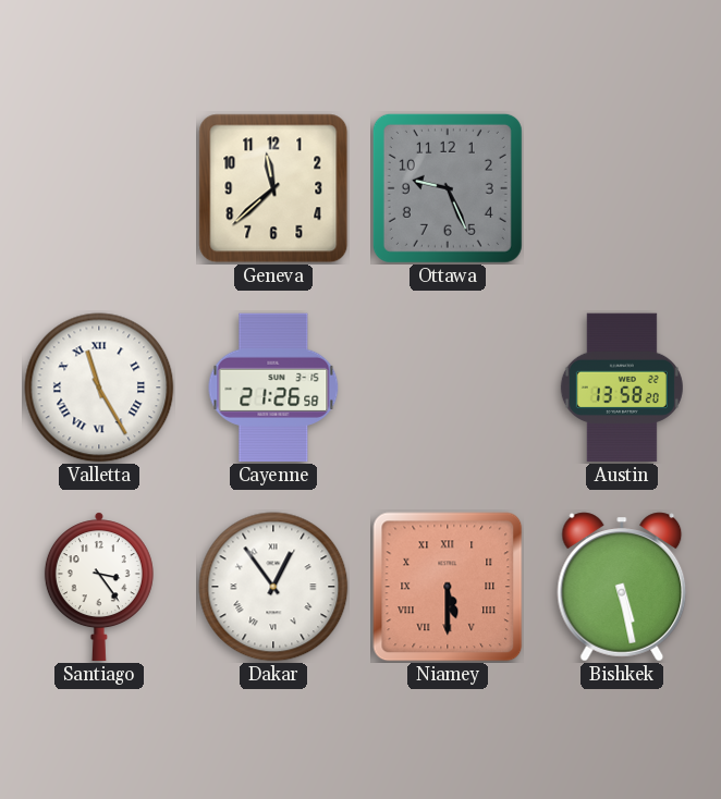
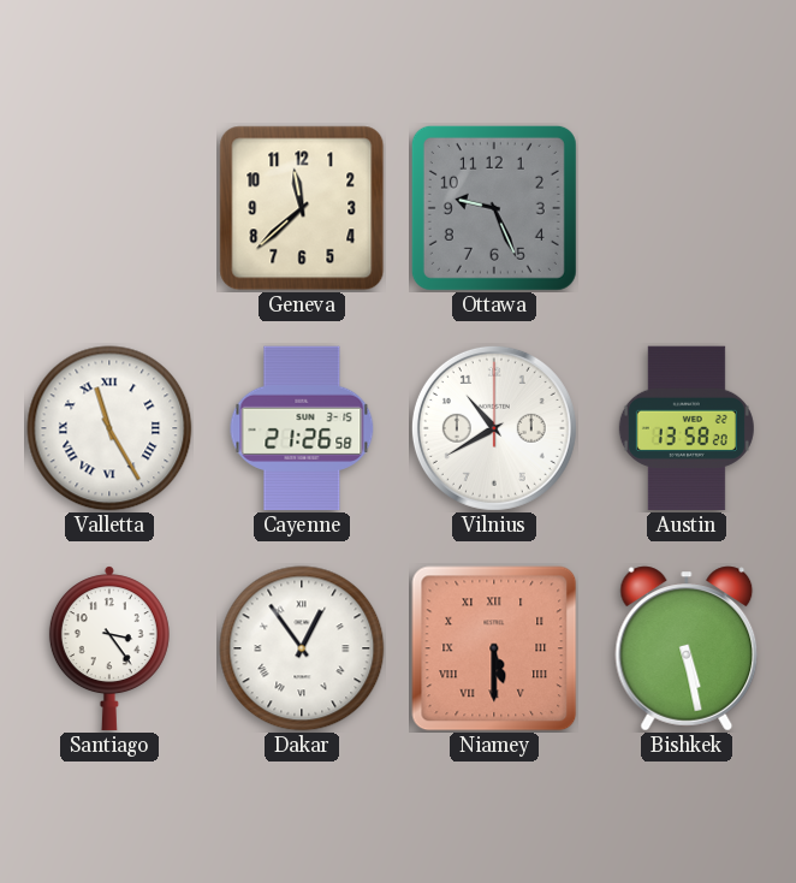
Vilnius: none -> 10:40 (494, 428)
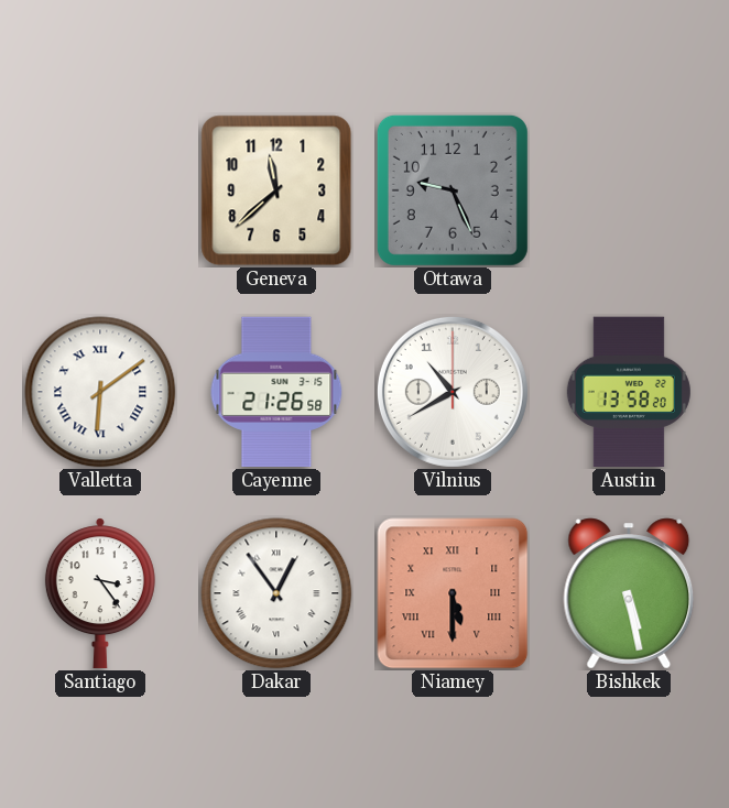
Valletta: 11:25 -> 6:09 (100, 392)
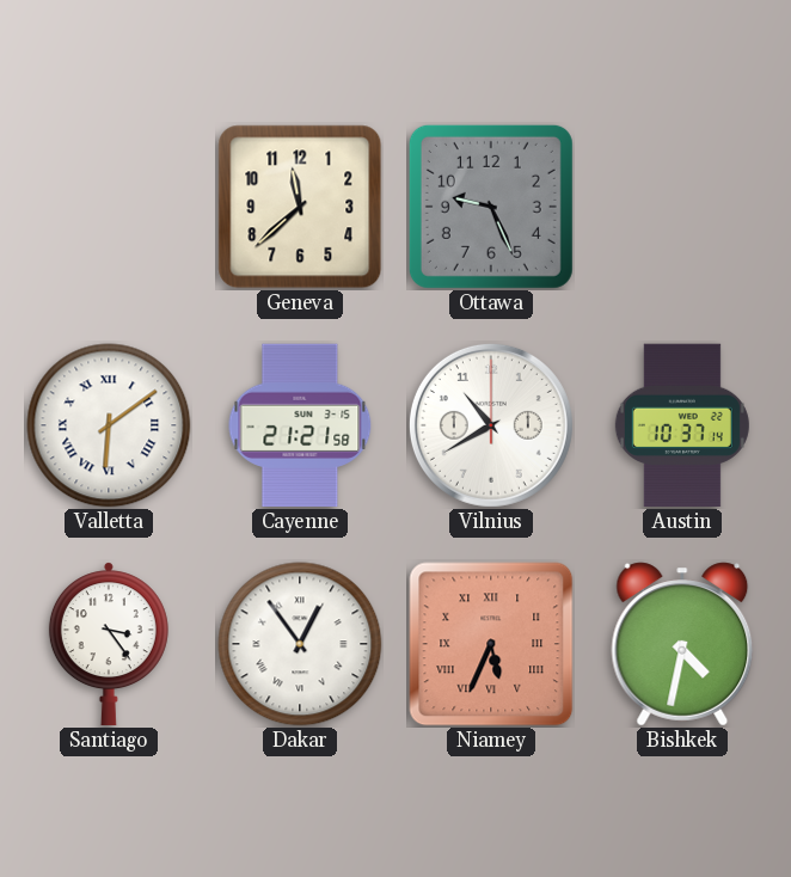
Cayenne: 21:26 -> 21:21 (300, 425)
Austin: 13:58 -> 10:37 (682, 425)
Niamey: 5:30 -> 5:34 (491, 644)
Bishkek: 5:28 -> 4:32 (682, 644)
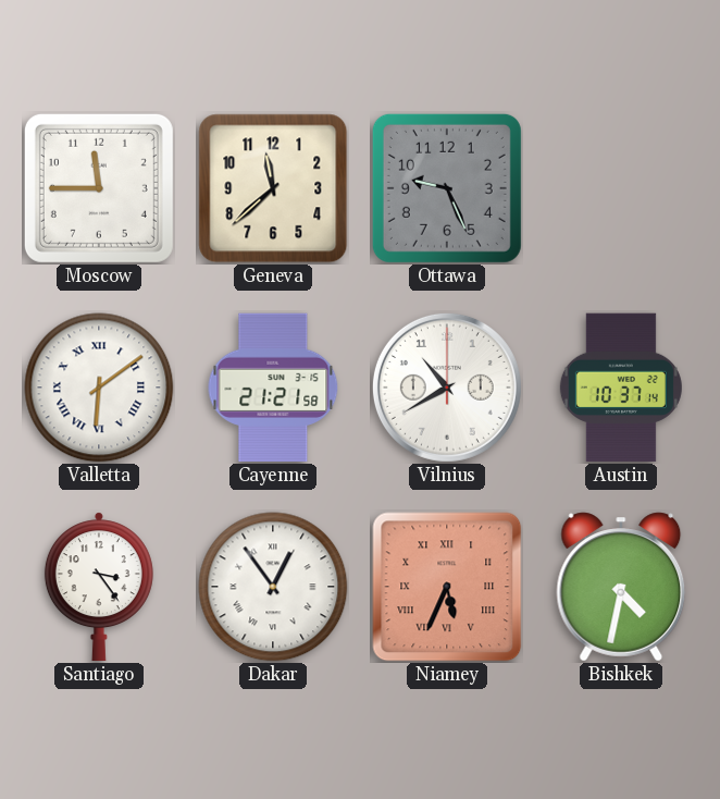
Moscow: none -> 11:45 (99, 188)
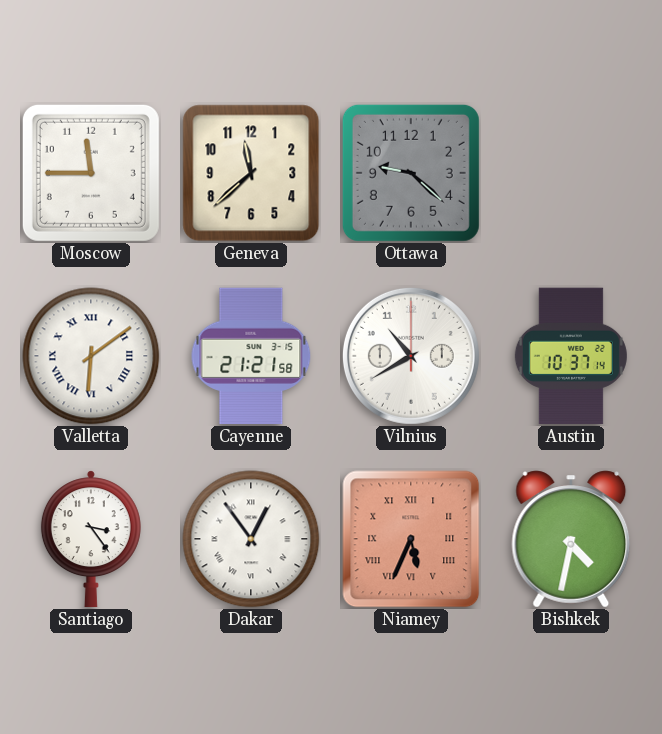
Ottawa: 9:26 -> 9:22 (411, 173)
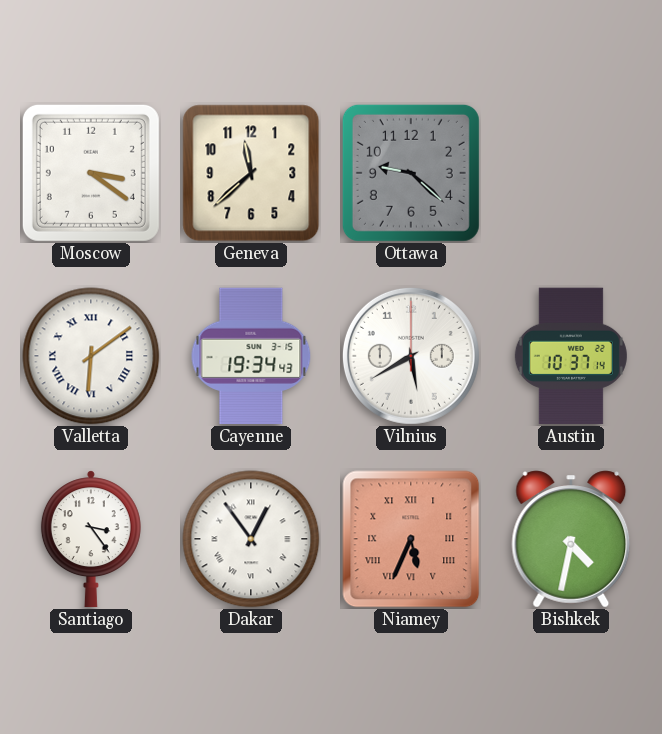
Moscow: 11:45 -> 3:21 (91, 173)
Cayenne: 21:21 -> 19:34 (251, 356)
Vilnius: 10:40 -> 5:40 (411, 356)
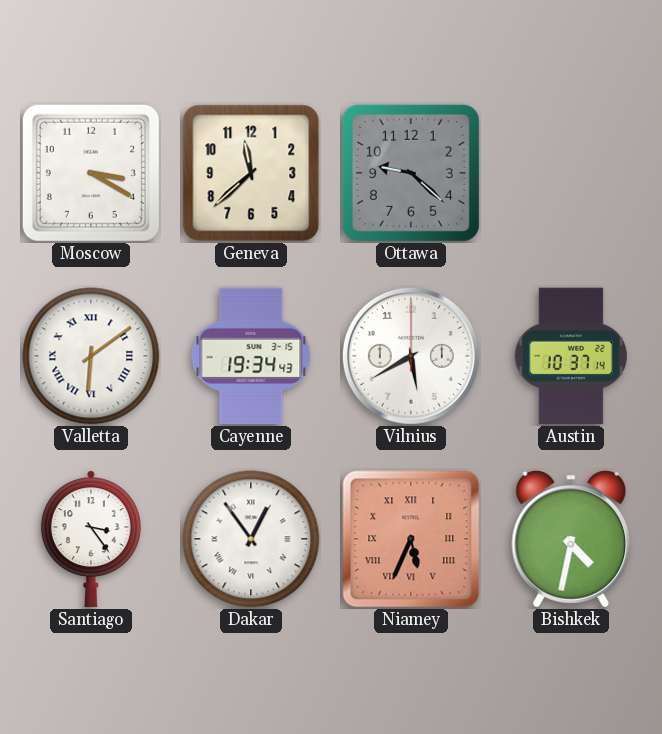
Moscow: 3:21 -> 3:20 (91, 173)
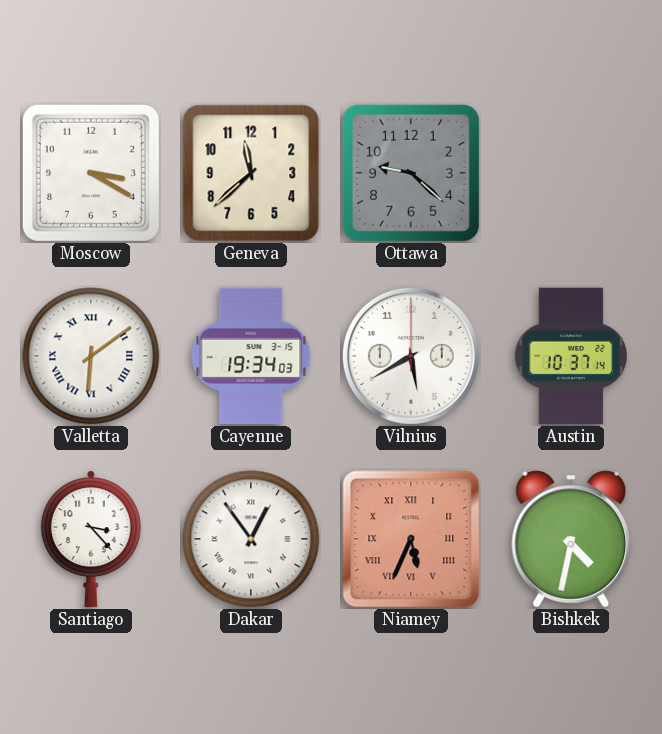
Cayenne: 19:34:43 -> 19:34:03 (251, 356)
Santiago: 3:24 -> 3:23 (91, 539)
